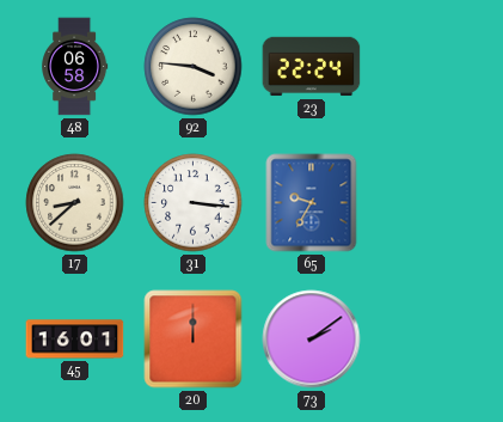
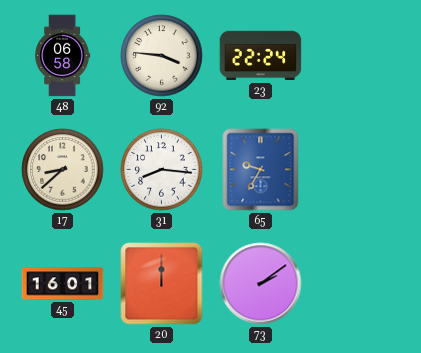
31: 3:16 -> 8:16 (162, 170)
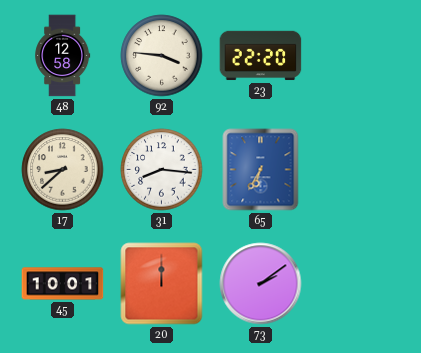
48: 06:58 -> 12:58 (63, 56)
23: 22:24 -> 22:20 (261, 56)
65: 9:35 -> 6:35 (261, 170)
45: 16:01 -> 10:01 (63, 284)
